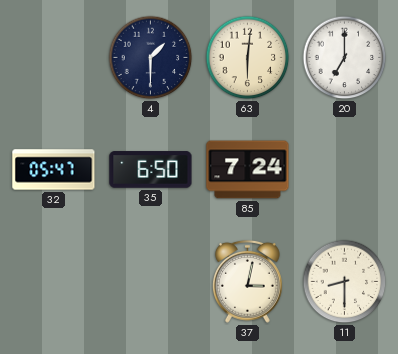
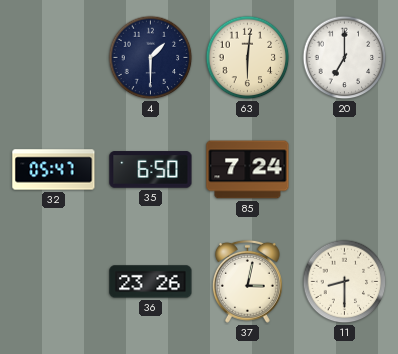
36: none -> 23:26 (151, 282)
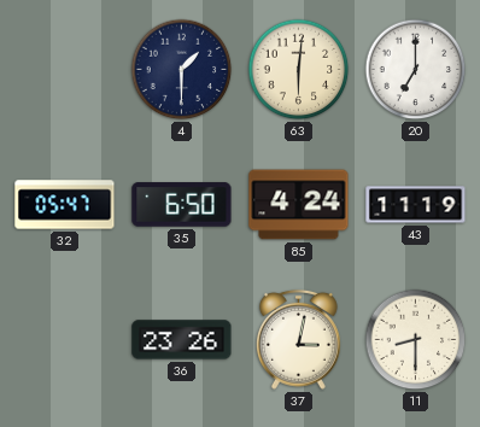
85: 7:24 -> 4:24 (299, 205)
43: none -> 11:19 (416, 205)
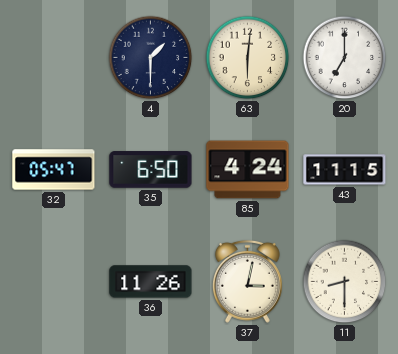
43: 11:19 -> 11:15 (345, 170)
36: 23:26 -> 11:26 (151, 282)
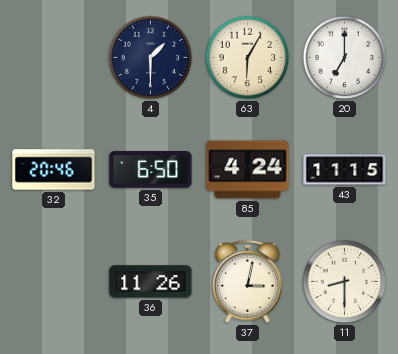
63: 6:01 -> 6:05 (248, 58)
32: 05:47 -> 20:46 (54, 170)
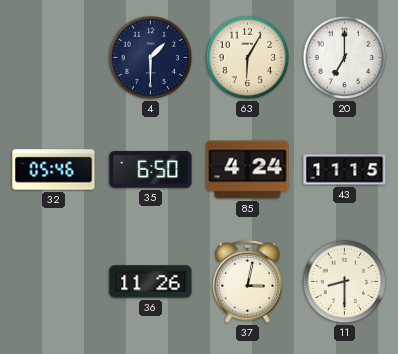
32: 20:46 -> 05:46 (54, 170)
